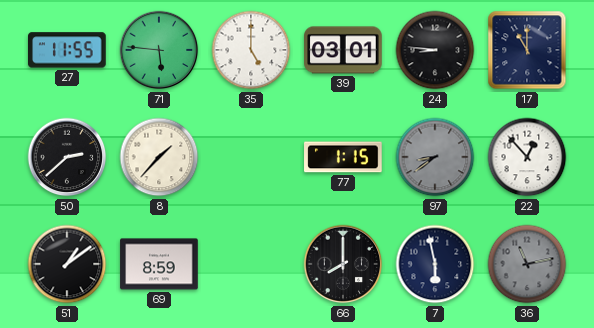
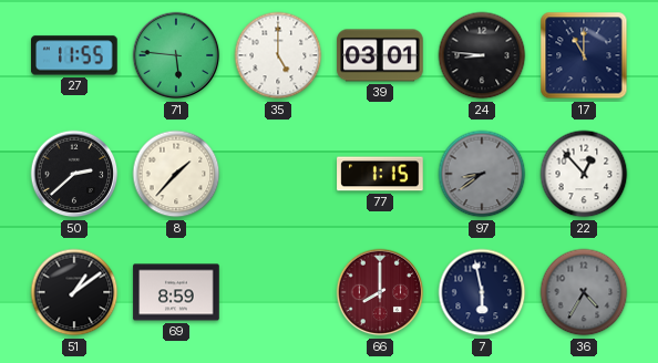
66 dial: black -> burgundy (380, 292)
36: 11:13 -> 4:35 (584, 292)
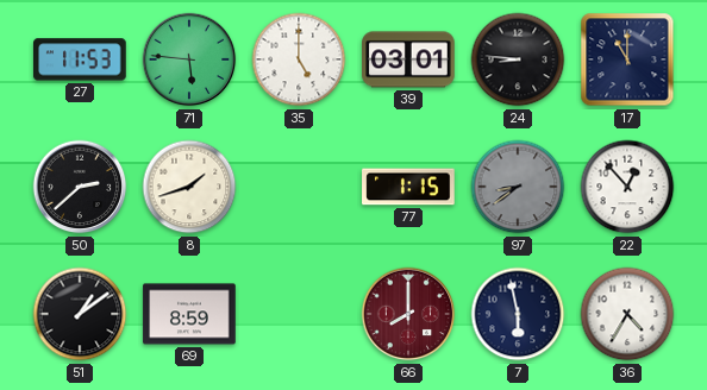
27: 11:55 -> 11:53 (81, 59)
8: 1:37 -> 1:42 (189, 187)
36 dial: grey -> white (627, 314)
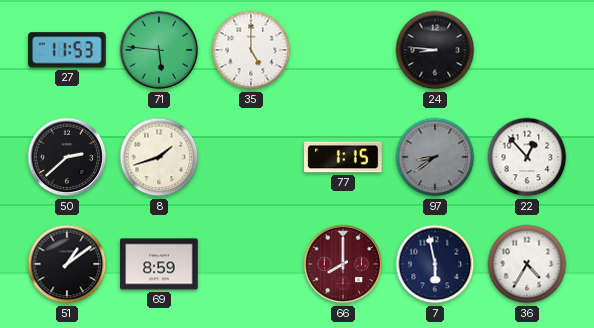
39: 03:01 -> none (408, 59)
17: 11:00 -> none (627, 59)
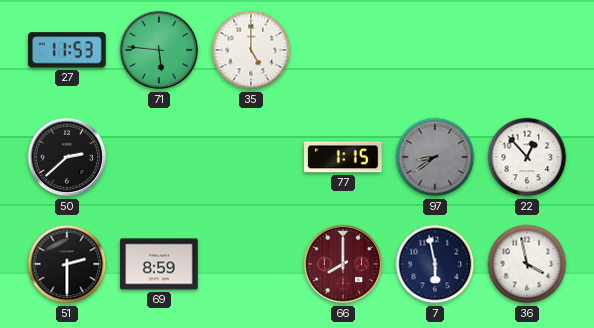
24: 8:46 -> none (435, 50)
8: 1:42 -> none (159, 157)
51: 1:09 -> 2:30 (67, 264)
36: 4:35 -> 3:58 (527, 264)
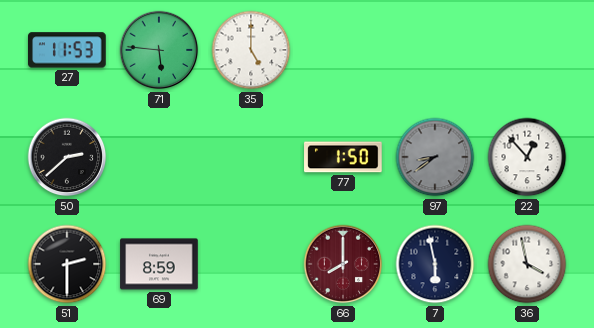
77: 1:15 -> 1:50 (343, 157)
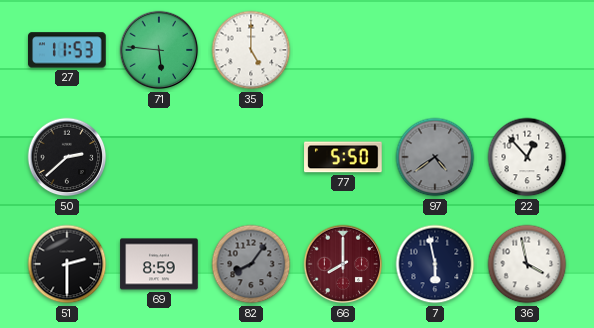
77: 1:50 -> 5:50 (343, 157)
97: 8:39 -> 4:39 (435, 157)
82: none -> 8:06 (251, 264)
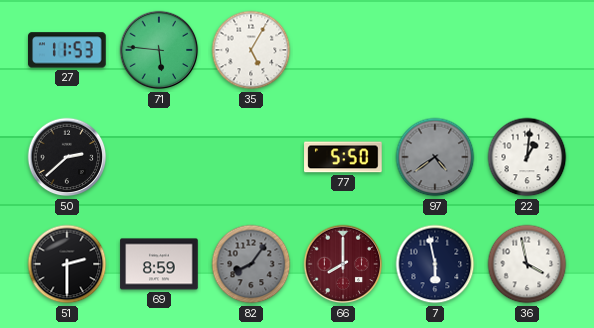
35: 5:00 -> 5:05 (251, 50)
22: 12:53 -> 1:01 (527, 157)
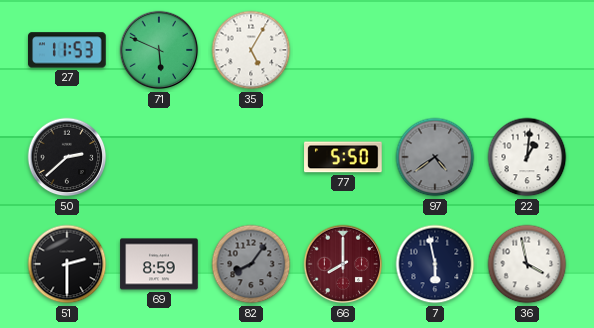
71: 5:46 -> 5:49 (159, 50)
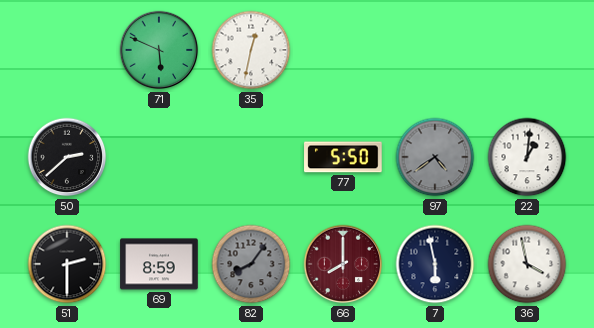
27: 11:53 -> none (68, 50)
35: 5:05 -> 12:32 (251, 50)
